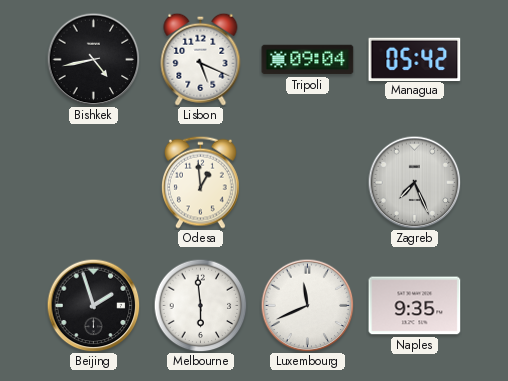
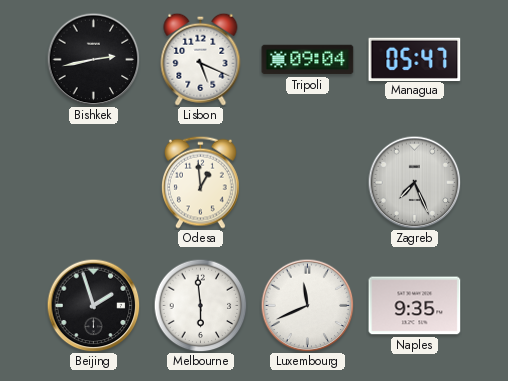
Bishkek: 4:43 -> 2:43 (93, 59)
Managua: 05:42 -> 05:47 (415, 59)
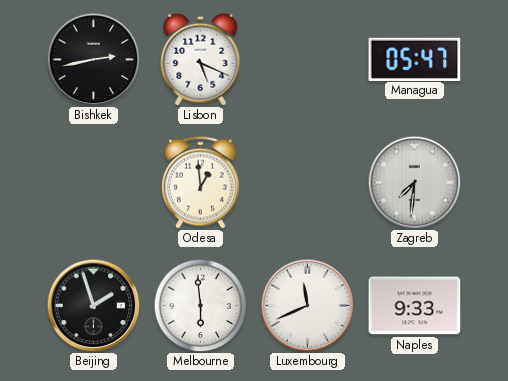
Tripoli: 09:04 -> none (308, 60)
Zagreb: 7:26 -> 7:31 (414, 182)
Naples: 9:35 -> 9:33 (415, 306)
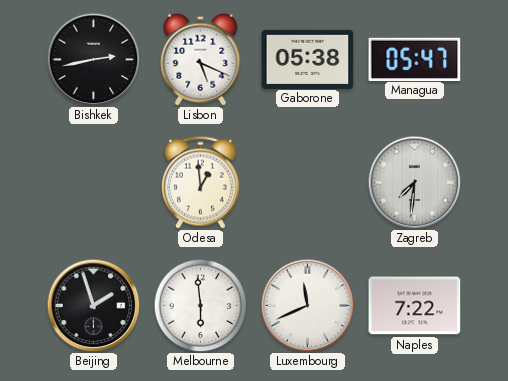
Gaborone: none -> 05:38 (308, 59)
Naples: 9:33 -> 7:22 (415, 306)
